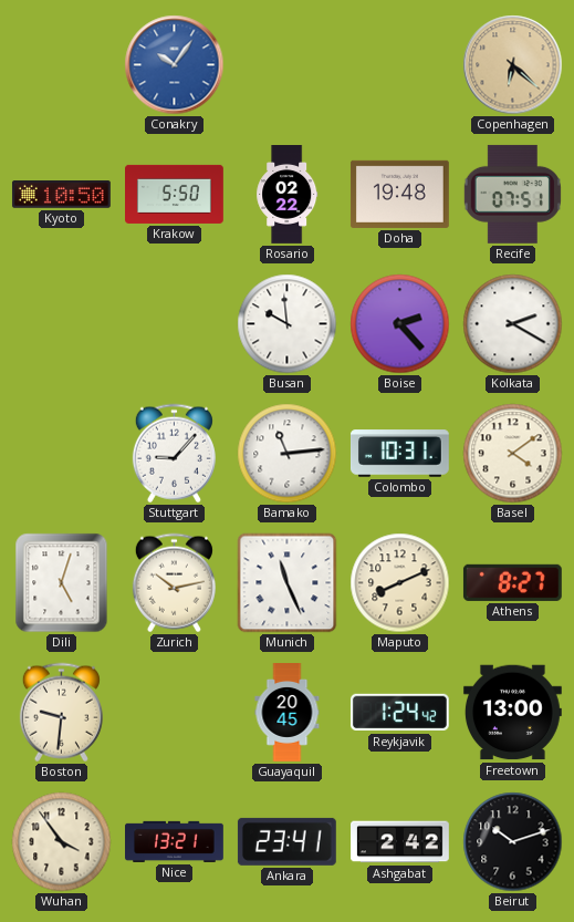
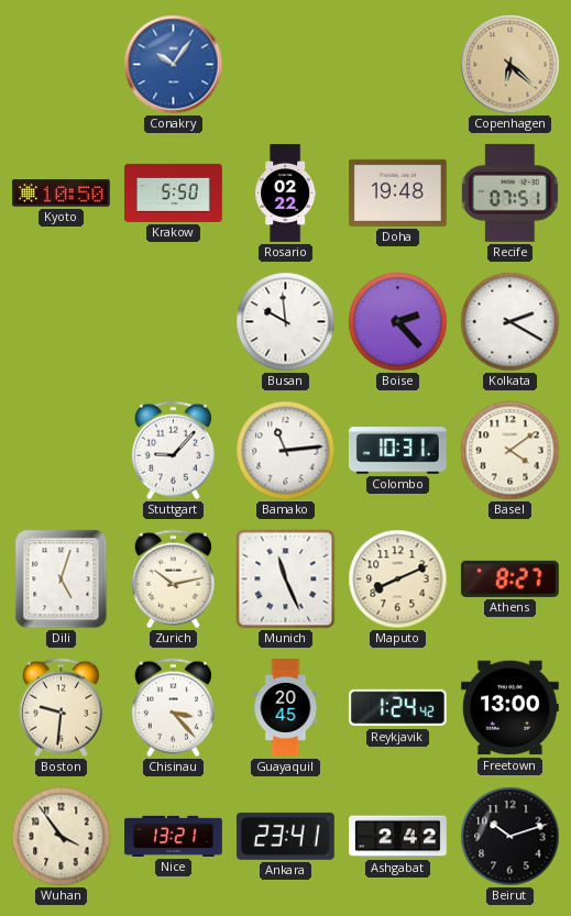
Chisinau: none -> 3:23 (173, 708)
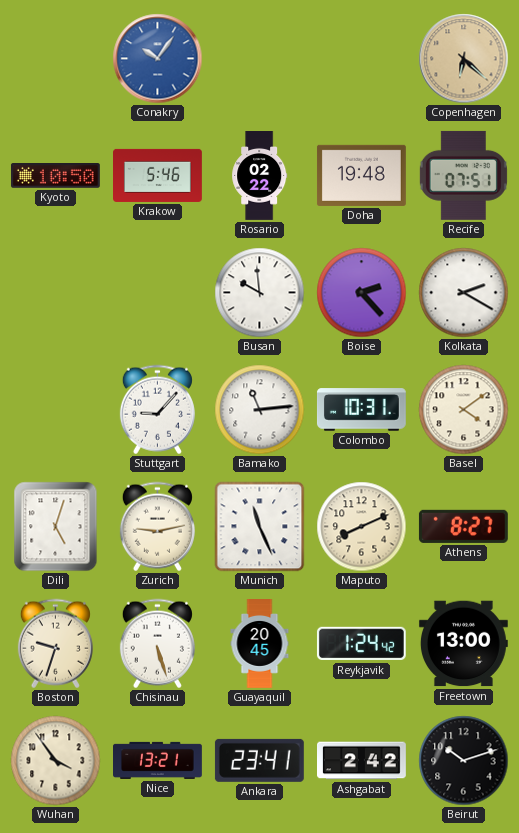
Krakow: 5:50 -> 5:46 (158, 175)
Zurich: 10:13 -> 9:13 (157, 527)
Boston: 9:31 -> 9:33 (55, 644)
Chisinau: 3:23 -> 5:27 (157, 644)
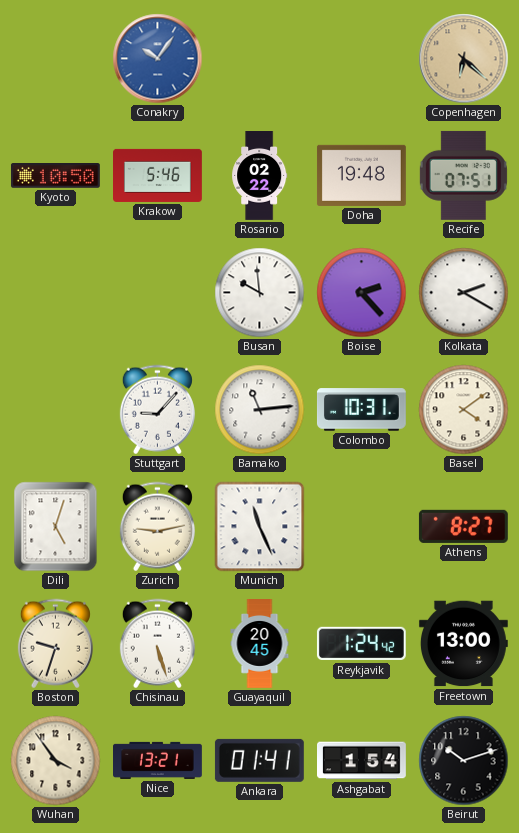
Maputo: 8:11 -> none (362, 527)
Ankara: 23:41 -> 01:41 (259, 760)
Ashgabat: 2:42 -> 1:54 (362, 761)
